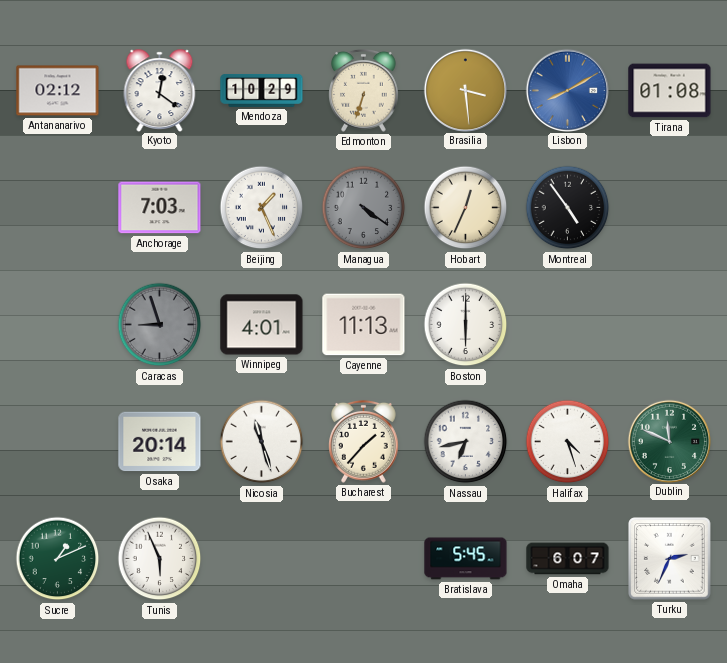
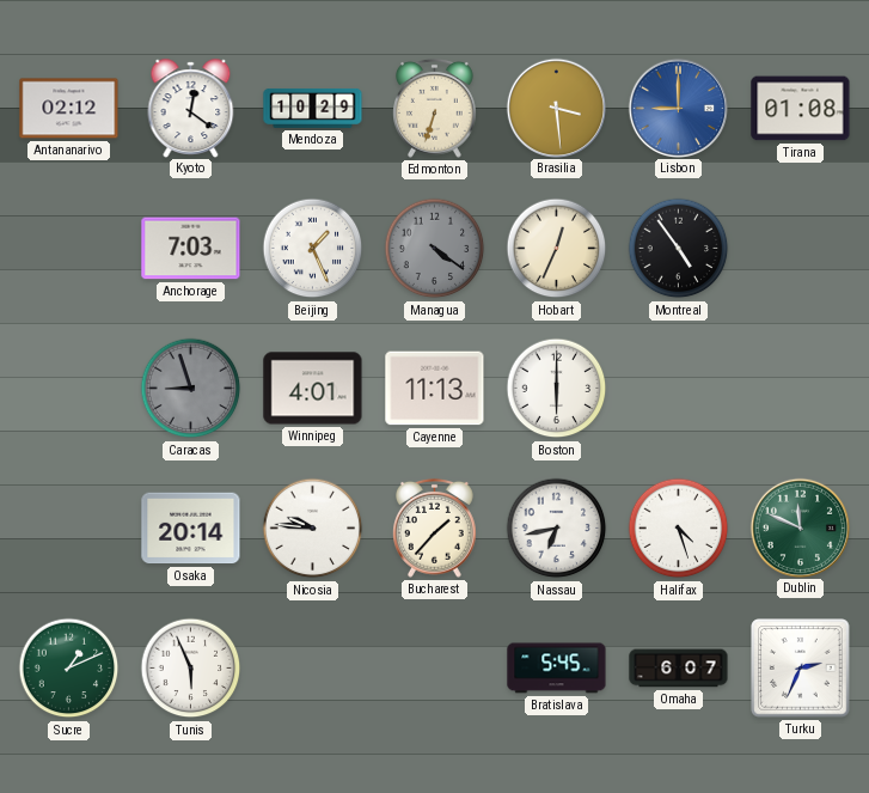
Lisbon: 8:10 -> 9:00 (678, 108)
Nicosia: 11:27 -> 9:46 (313, 529)
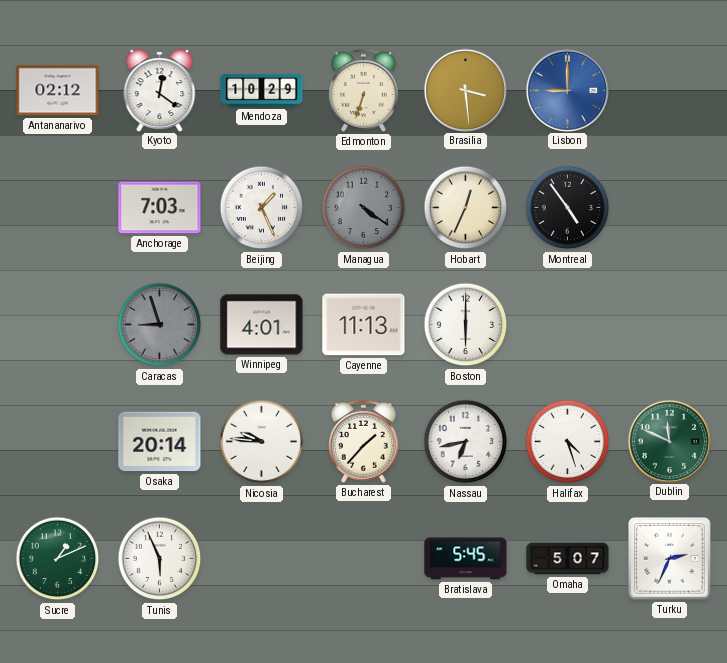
Tirana: 01:08 -> none (801, 109)
Omaha: 6:07 -> 5:07 (568, 559)
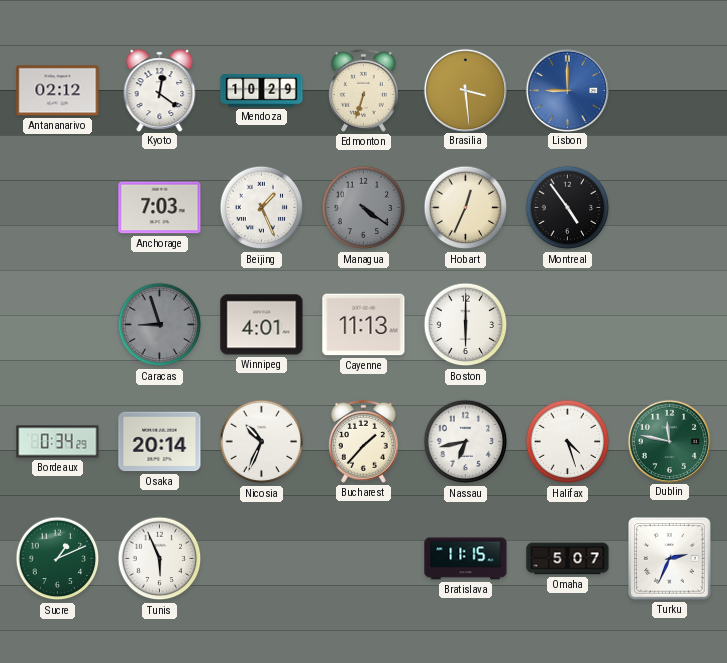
Bordeaux: none -> 0:34 (58, 442)
Nicosia: 9:46 -> 10:34 (262, 442)
Dublin: 11:49 -> 11:47 (669, 441)
Bratislava: 5:45 -> 11:15 (466, 559)
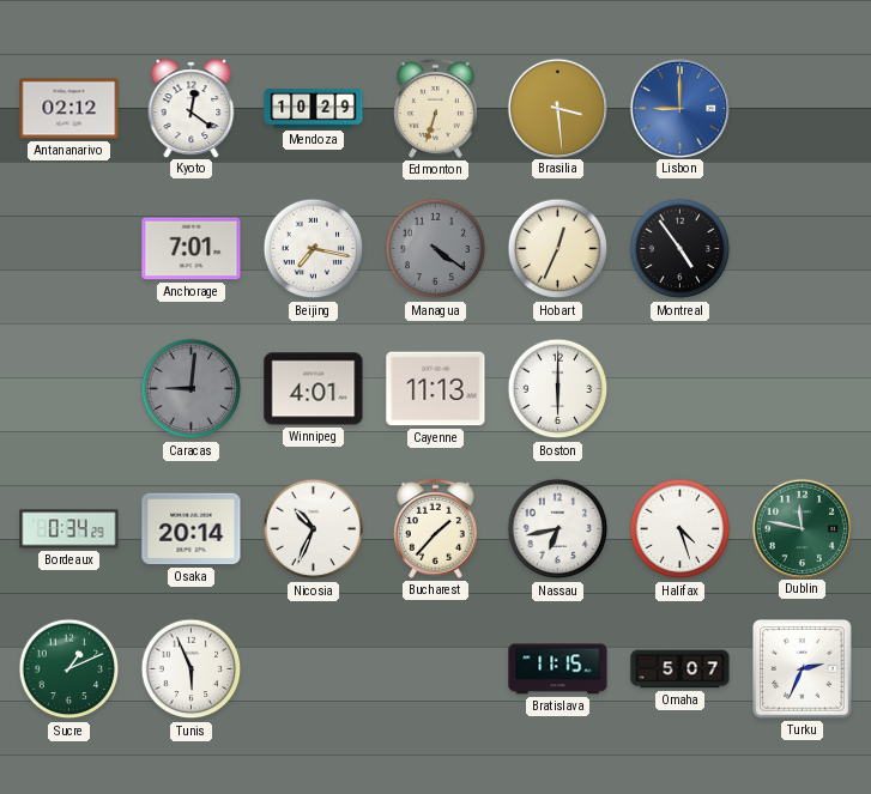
Anchorage: 7:03 -> 7:01 (192, 249)
Beijing: 1:26 -> 7:17 (314, 249)
Caracas: 8:57 -> 9:01 (192, 389)
